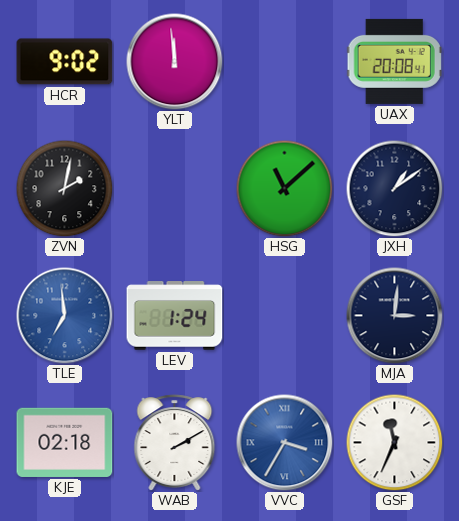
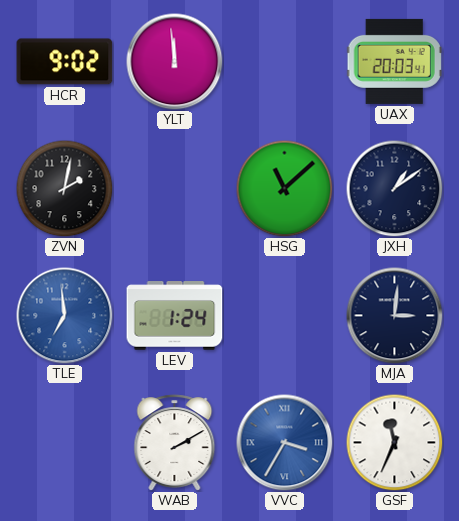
UAX: 20:08 -> 20:03 (394, 61)
KJE: 02:18 -> none (65, 442)
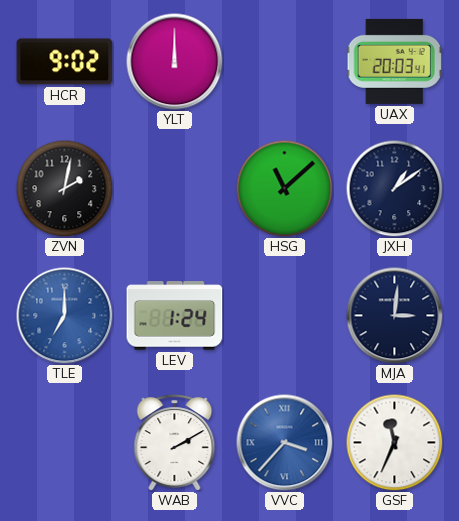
YLT: 11:59 -> 12:00 (175, 62)
TLE: 6:59 -> 7:00 (65, 316)
VVC: 3:35 -> 3:37 (285, 443)
